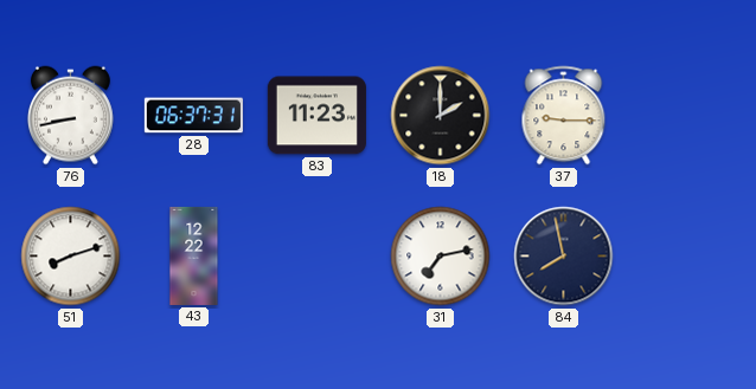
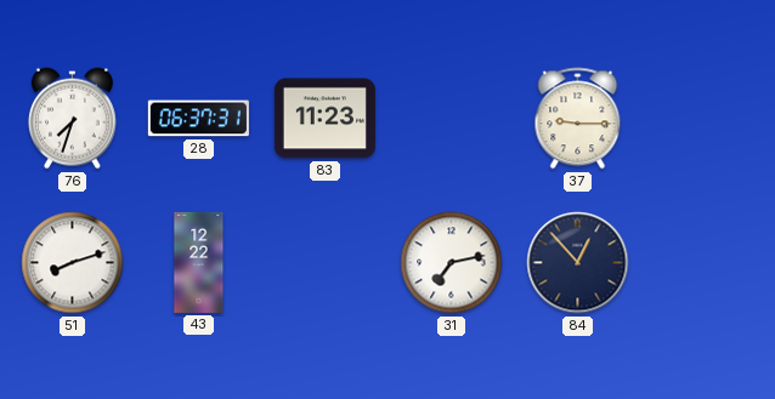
76: 8:43 -> 7:33 (72, 119)
18: 2:00 -> none (441, 116)
84: 7:58 -> 12:53 (578, 263)
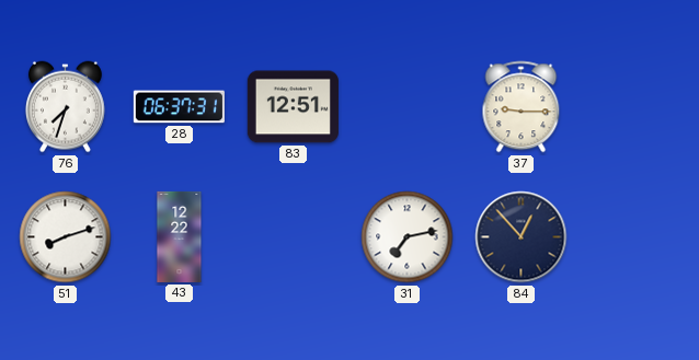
83: 11:23 -> 12:51 (293, 107)
